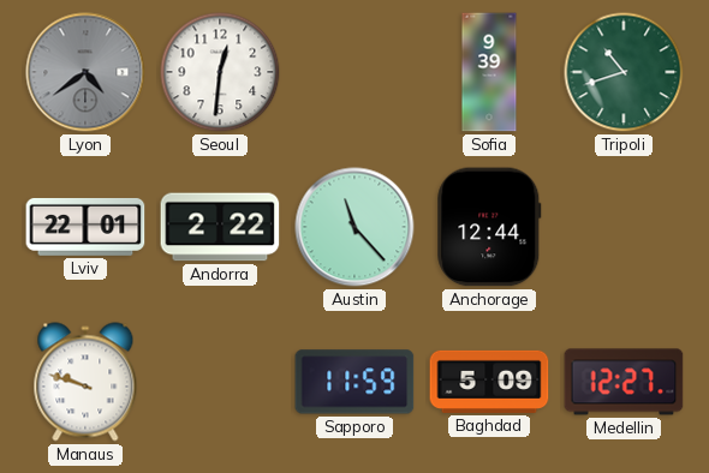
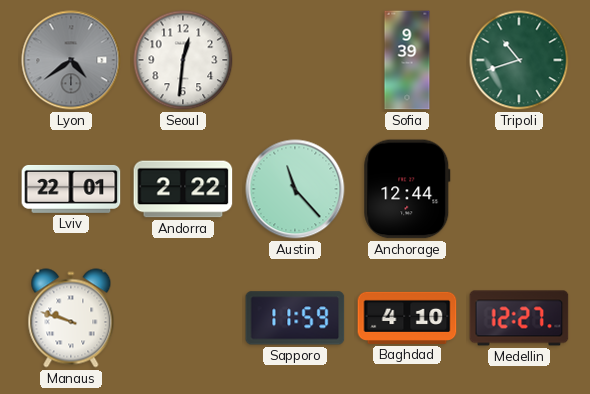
Baghdad: 5:09 -> 4:10 (407, 318)
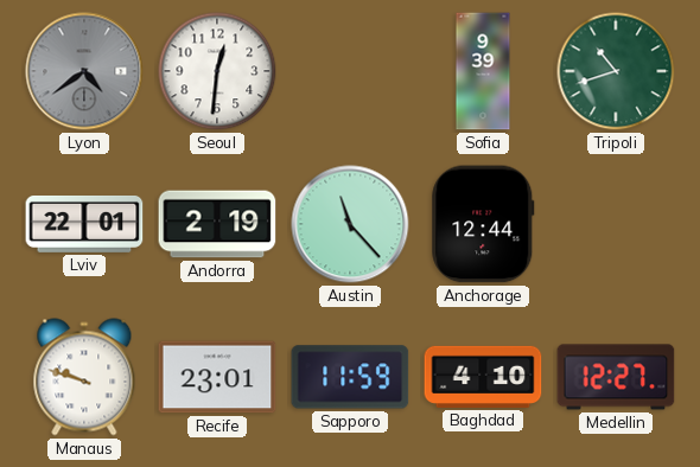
Andorra: 2:22 -> 2:19 (217, 224)
Recife: none -> 23:01 (217, 377)
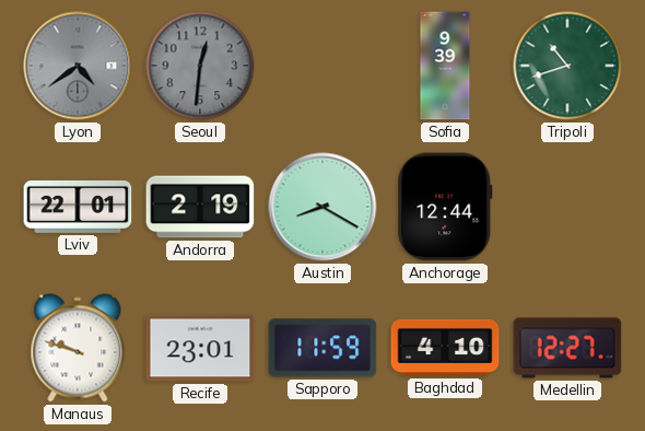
Seoul dial: white -> grey (200, 66)
Austin: 11:23 -> 8:20 (322, 207)
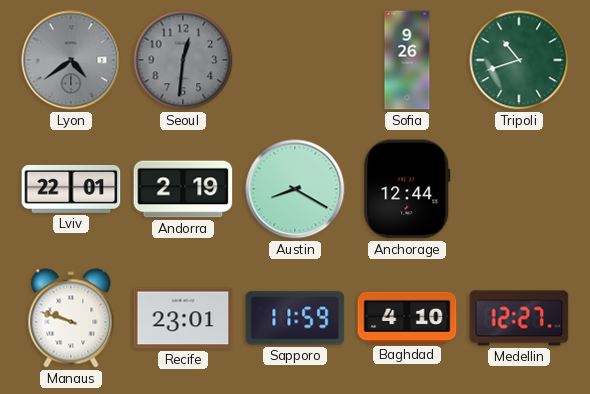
Sofia: 9:39 -> 9:26 (407, 60)
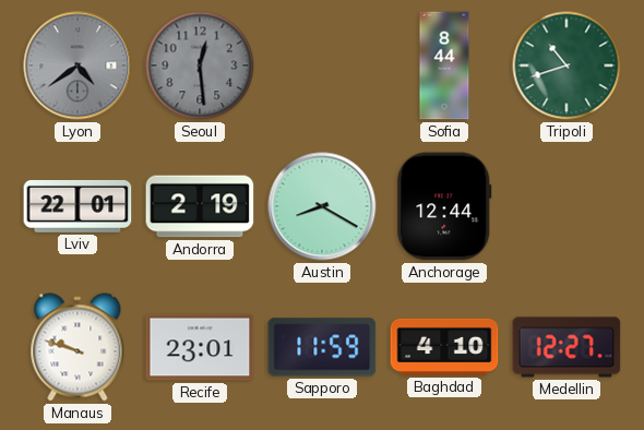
Seoul: 12:31 -> 12:29 (200, 65)
Sofia: 9:26 -> 8:44 (444, 65)
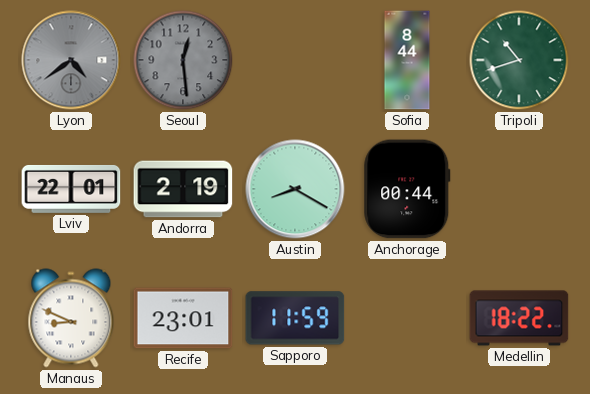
Anchorage: 12:44 -> 00:44 (407, 189)
Manaus: 9:48 -> 8:49 (71, 318)
Baghdad: 4:10 -> none (444, 347)
Medellin: 12:27 -> 18:22 (519, 318)
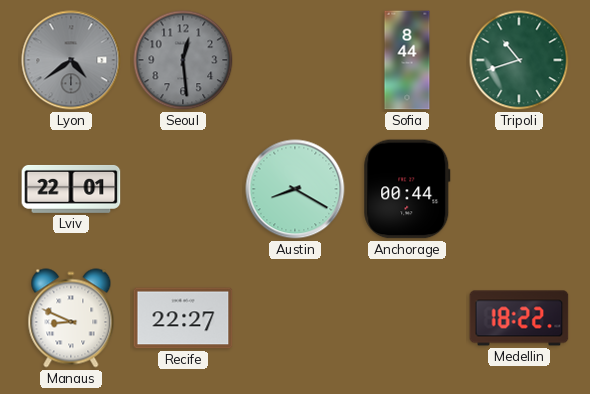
Andorra: 2:19 -> none (183, 189)
Recife: 23:01 -> 22:27 (183, 318)
Sapporo: 11:59 -> none (295, 318)
